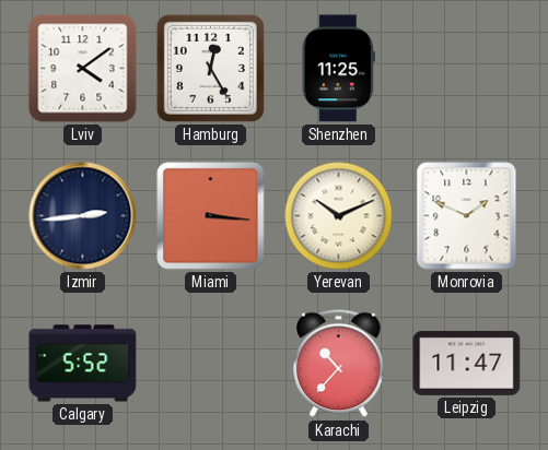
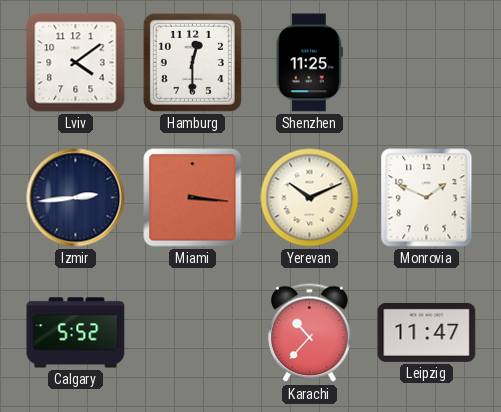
Hamburg: 12:25 -> 12:30 (192, 62)
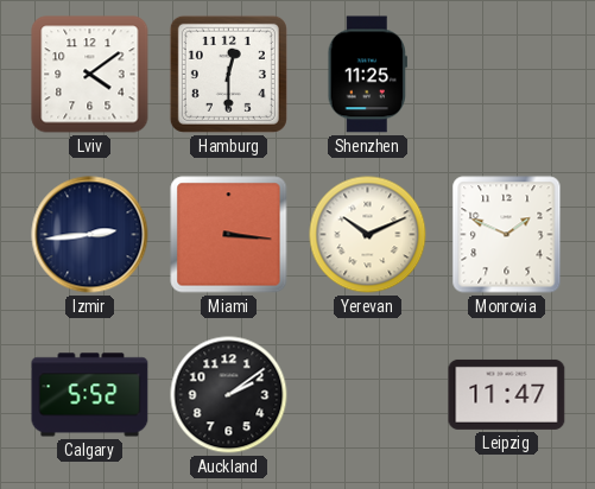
Auckland: none -> 2:09 (229, 395)
Karachi: 10:37 -> none (310, 333)
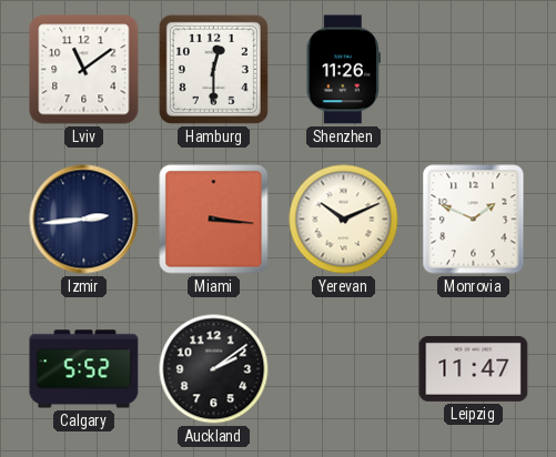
Lviv: 4:09 -> 11:09 (84, 70)
Shenzhen: 11:25 -> 11:26 (343, 70)
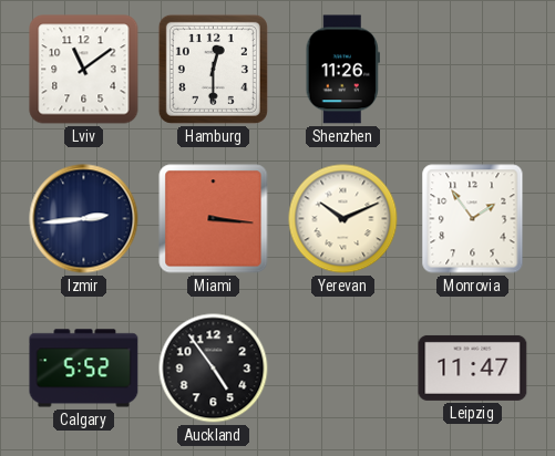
Monrovia: 1:49 -> 1:54 (473, 219)
Auckland: 2:09 -> 4:54 (214, 369)
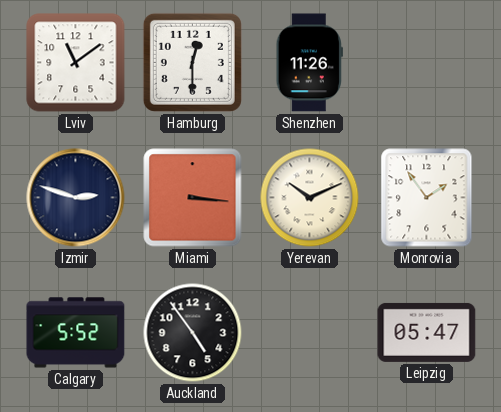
Izmir: 2:44 -> 2:48 (76, 198)
Leipzig: 11:47 -> 05:47 (427, 332)
